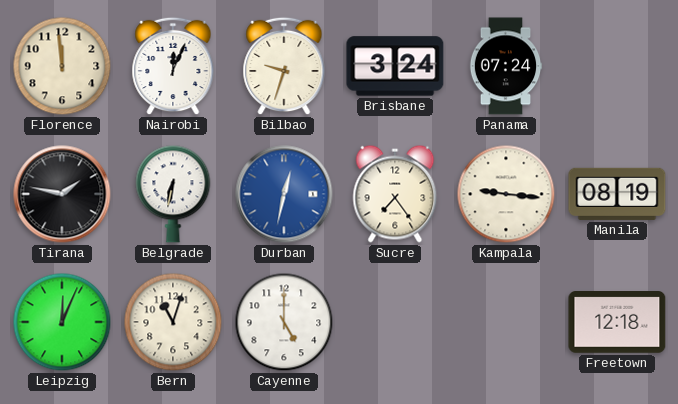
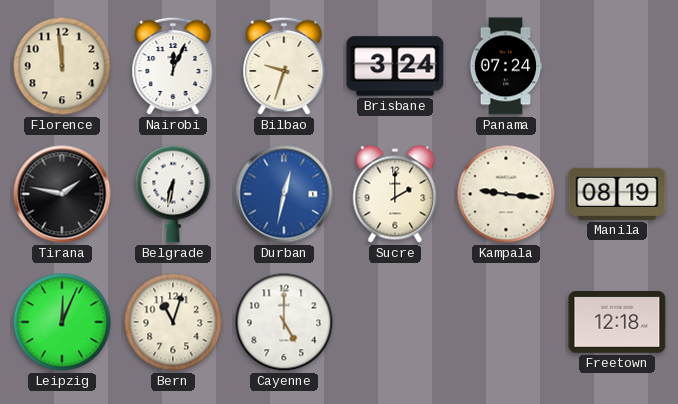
Sucre: 7:24 -> 2:00 (395, 194)
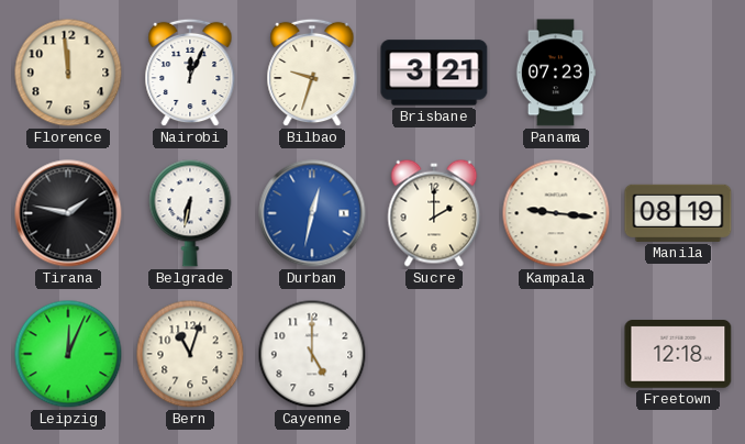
Brisbane: 3:24 -> 3:21 (434, 73)
Panama: 07:24 -> 07:23 (556, 73)
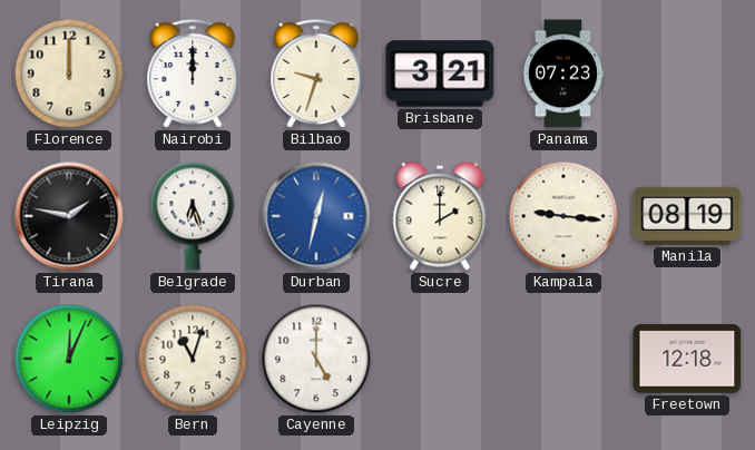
Florence: 11:59 -> 12:00 (69, 74)
Nairobi: 12:04 -> 12:00 (193, 74)
Belgrade: 6:32 -> 6:27 (193, 216)
